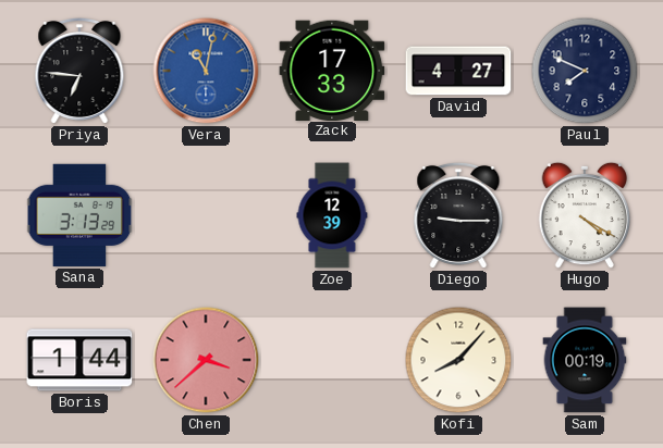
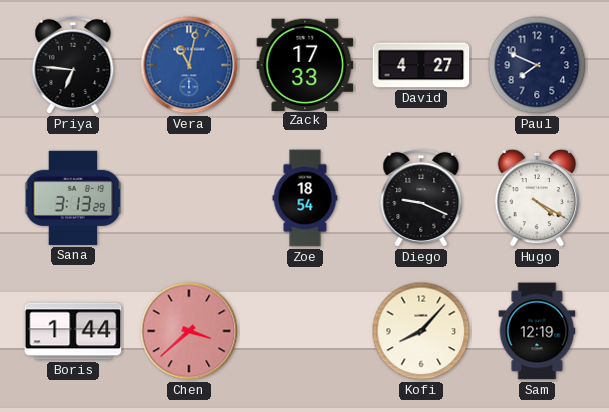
Zoe: 12:39 -> 18:54 (305, 198)
Diego: 9:15 -> 9:19 (421, 198)
Sam: 00:19 -> 12:19 (537, 331)
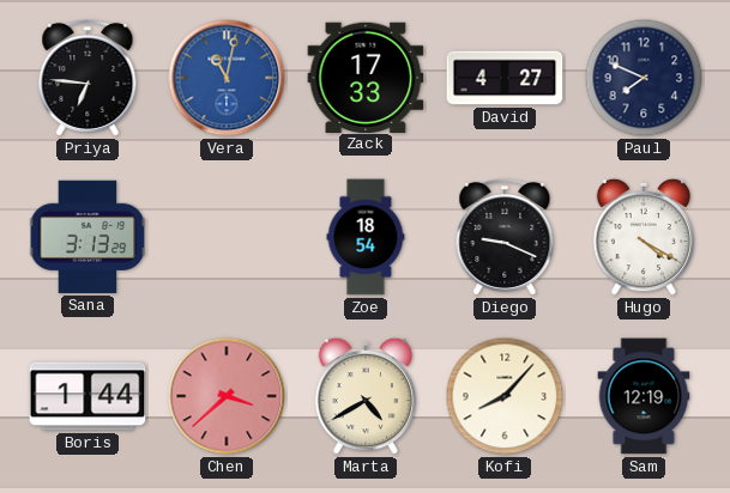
Marta: none -> 4:40 (366, 396)
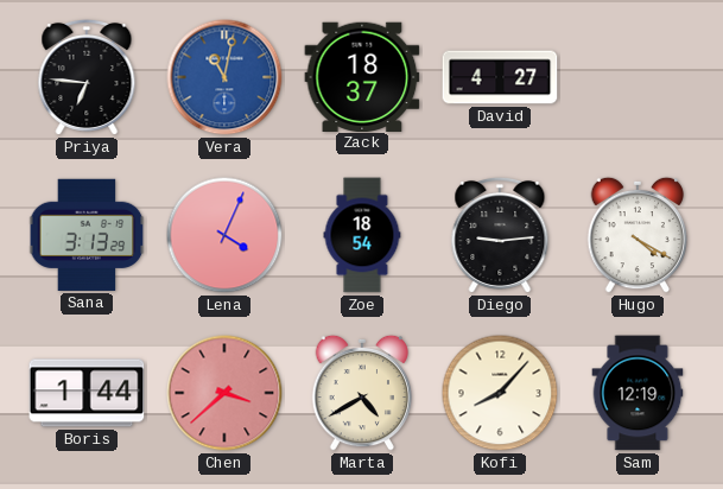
Zack: 17:33 -> 18:37 (362, 76)
Paul: 7:49 -> none (644, 78)
Lena: none -> 4:04 (224, 235)
Diego: 9:19 -> 9:14 (500, 235)
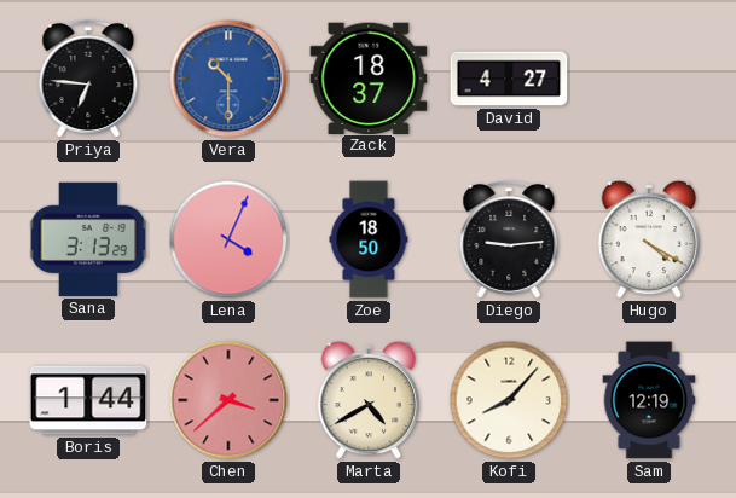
Vera: 11:02 -> 10:30 (228, 79)
Zoe: 18:54 -> 18:50 (369, 239)
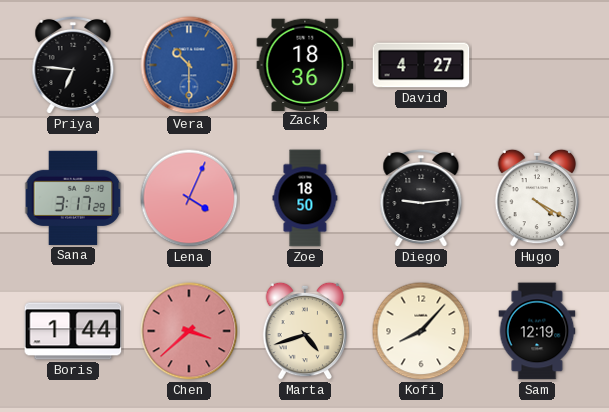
Zack: 18:37 -> 18:36 (305, 64)
Sana: 3:13 -> 3:17 (73, 198)
Marta: 4:40 -> 4:42 (305, 331)
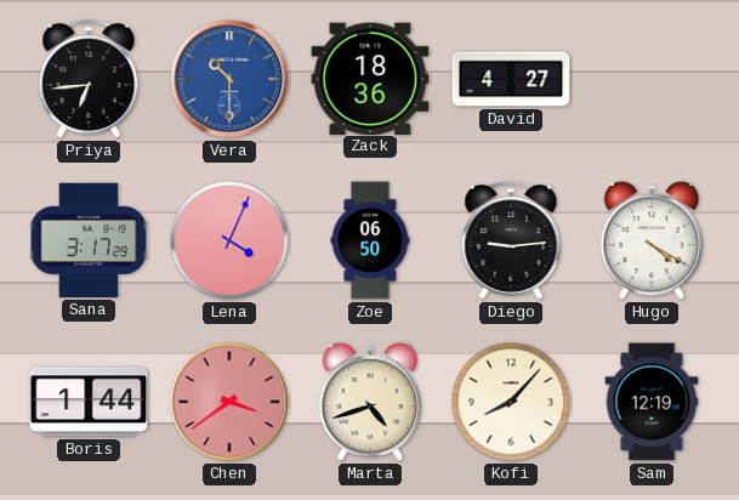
Priya: 6:46 -> 6:44 (89, 79)
Zoe: 18:50 -> 06:50 (370, 240)
Chen: 3:38 -> 3:39 (229, 402)
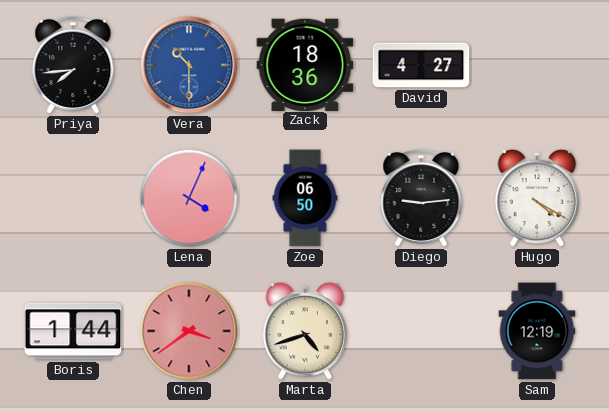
Priya: 6:44 -> 7:44 (73, 65)
Sana: 3:17 -> none (89, 240)
Kofi: 8:07 -> none (511, 402)
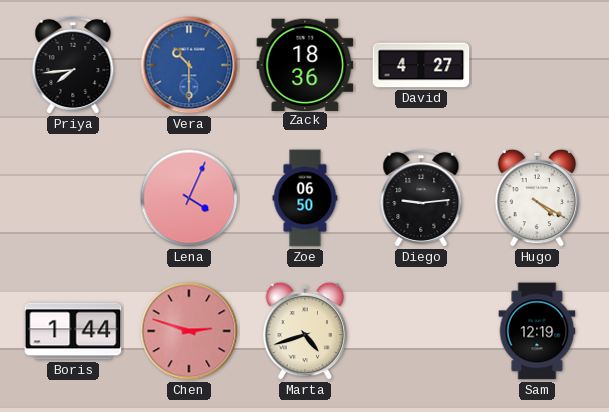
Chen: 3:39 -> 2:48 (189, 331)
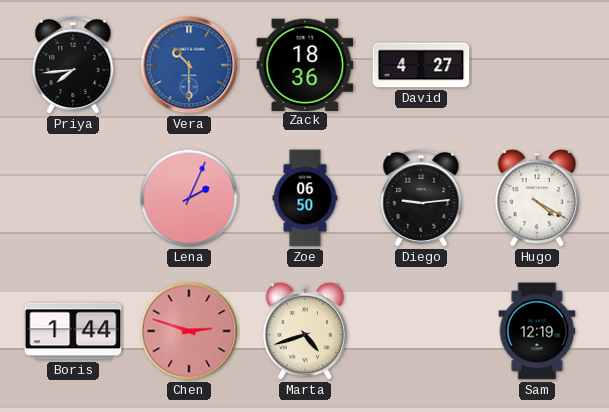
Lena: 4:04 -> 2:04 (189, 198)
